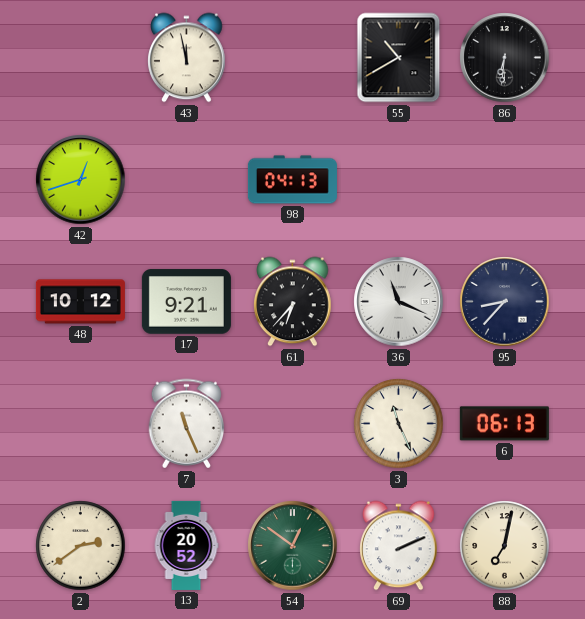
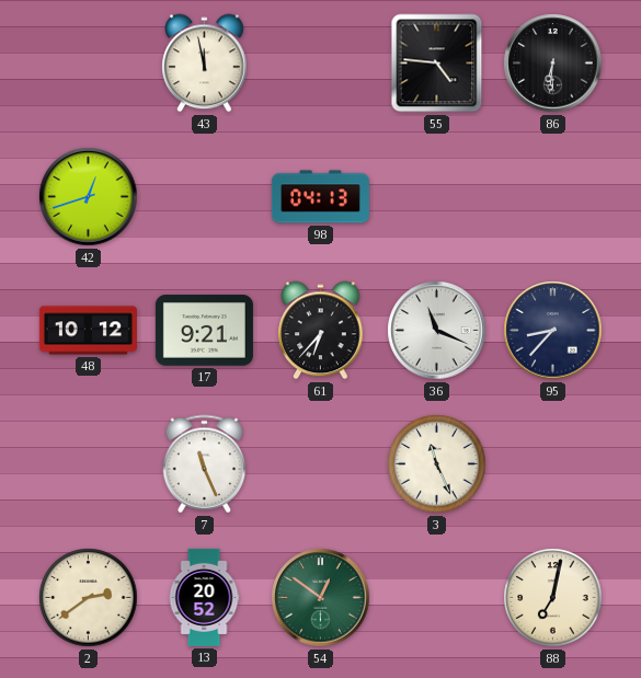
55: 10:40 -> 4:46 (437, 64)
6: 06:13 -> none (504, 424)
69: 2:11 -> none (399, 546)
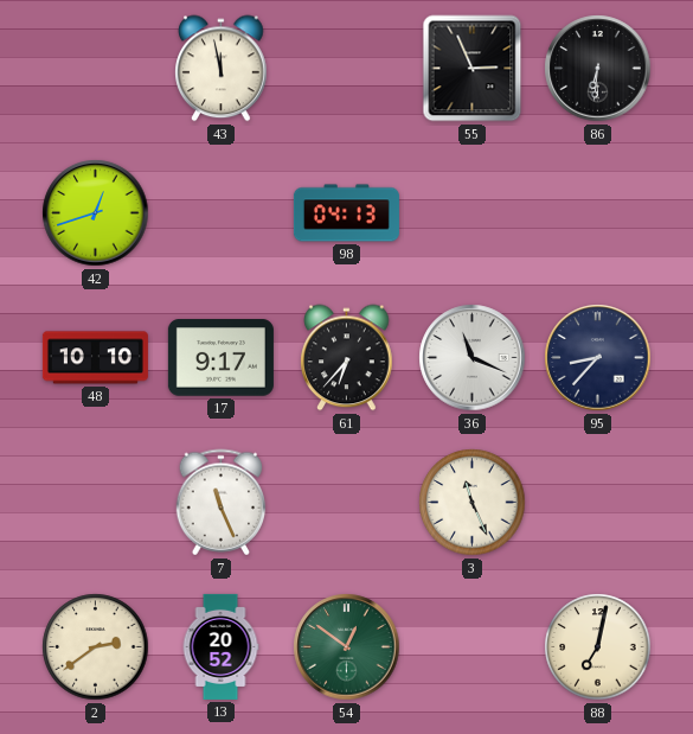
55: 4:46 -> 2:56 (473, 69)
48: 10:12 -> 10:10 (95, 358)
17: 9:21 -> 9:17 (220, 358)
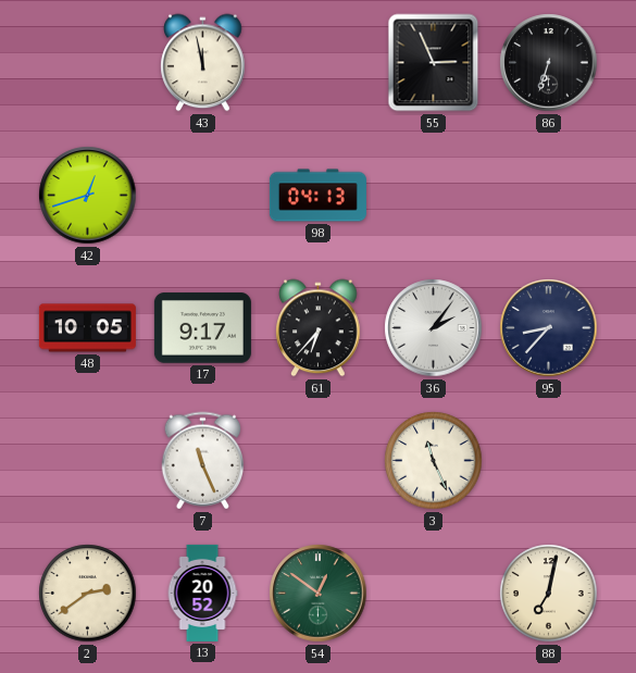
86: 6:31 -> 6:33 (549, 63)
48: 10:10 -> 10:05 (87, 328)
36: 11:19 -> 2:06 (434, 328)
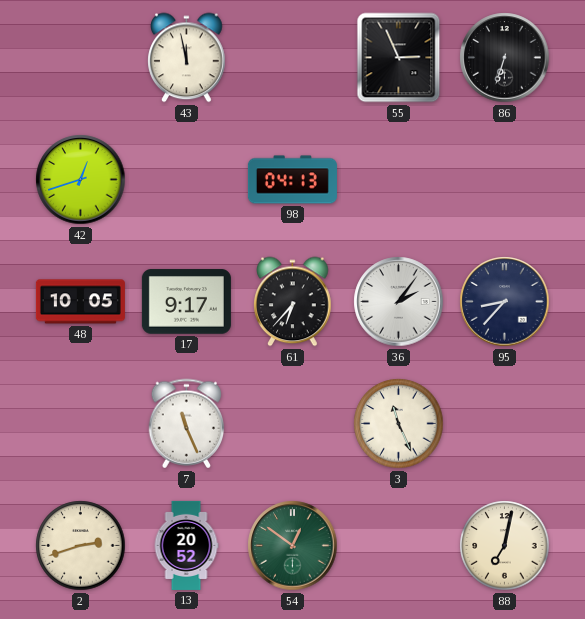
2: 2:39 -> 2:42 (81, 546)
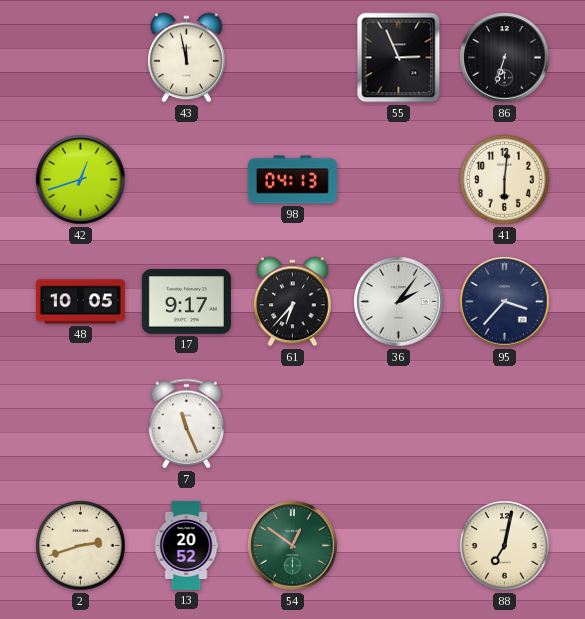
41: none -> 6:01 (505, 180)
95: 8:37 -> 3:37 (505, 302)
3: 11:26 -> none (399, 424)
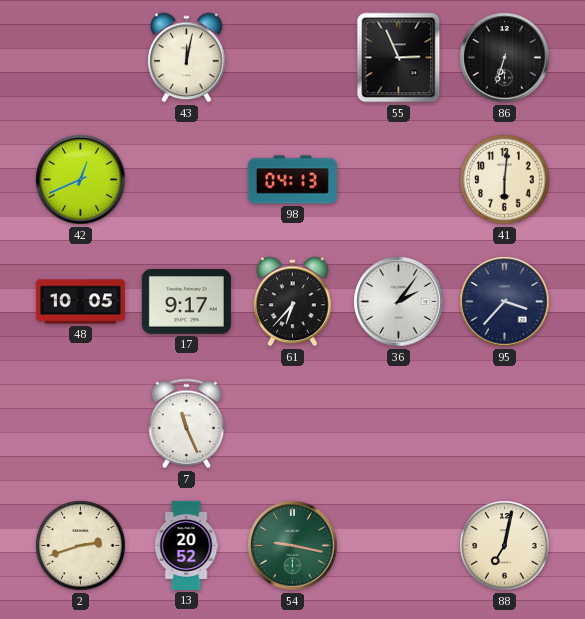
43: 11:58 -> 12:02 (187, 58)
42: 12:42 -> 12:41 (81, 180)
54: 12:51 -> 9:17 (293, 546)
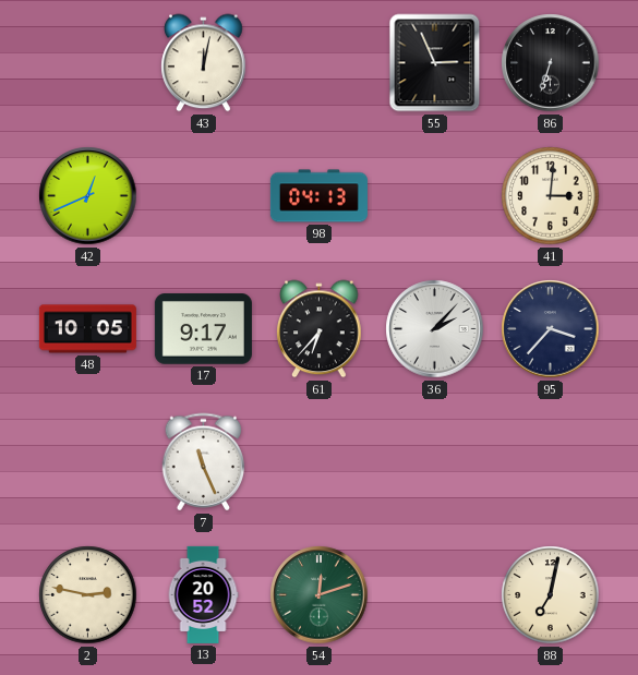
41: 6:01 -> 3:01 (551, 196)
36: 2:06 -> 2:07 (435, 329)
2: 2:42 -> 2:47 (88, 595)
54: 9:17 -> 12:12 (320, 595)
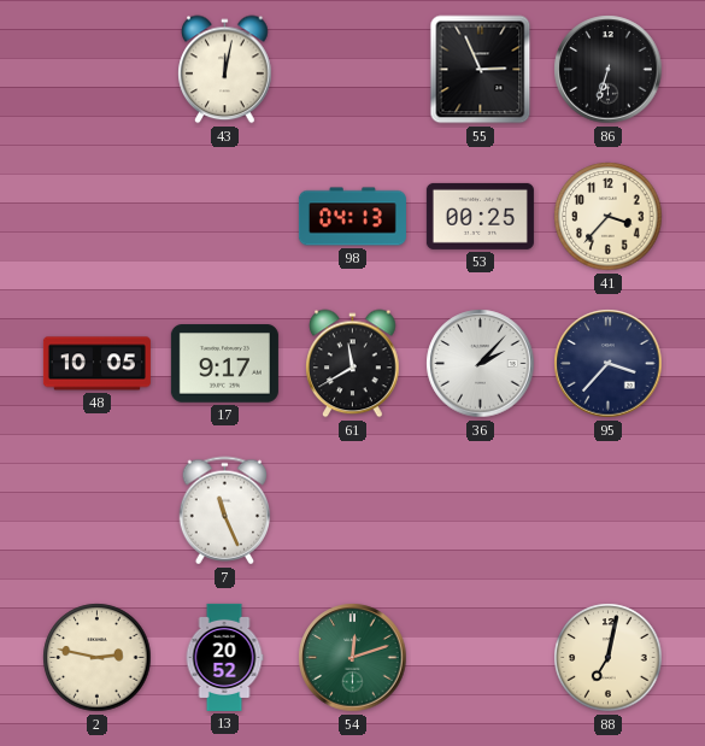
42: 12:41 -> none (88, 196)
53: none -> 00:25 (480, 216)
41: 3:01 -> 3:37 (609, 217)
61: 6:37 -> 11:40 (353, 364)
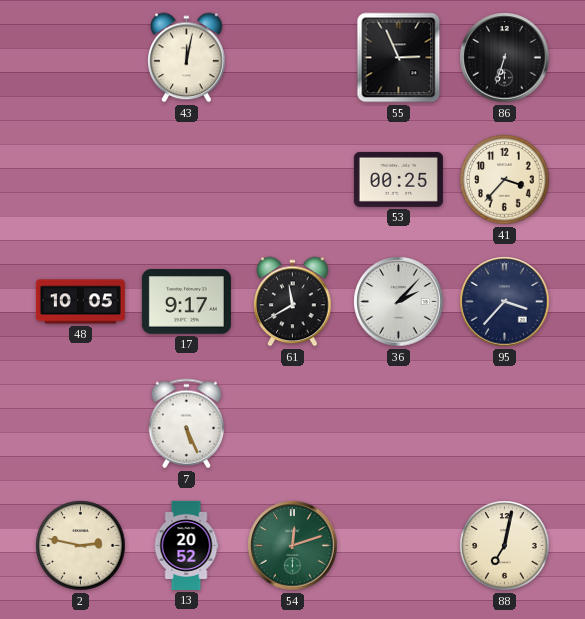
98: 04:13 -> none (352, 217)
7: 11:26 -> 5:26 (187, 424)
